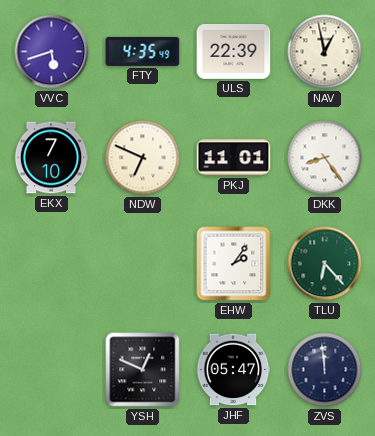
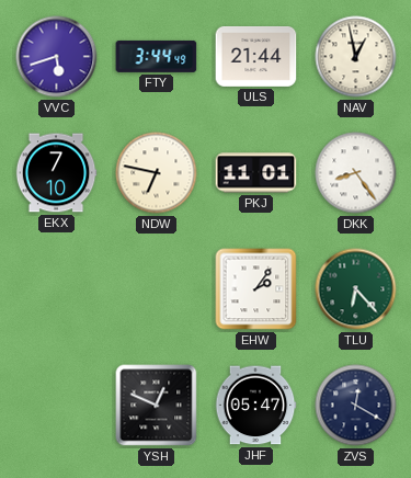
FTY: 4:35 -> 3:44 (157, 56)
ULS: 22:39 -> 21:44 (256, 56)
NDW: 6:49 -> 6:47 (157, 173)
ZVS: 11:59 -> 12:20 (356, 406)
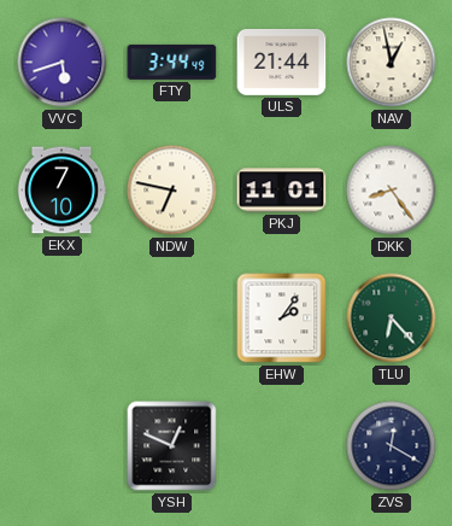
JHF: 05:47 -> none (255, 406)
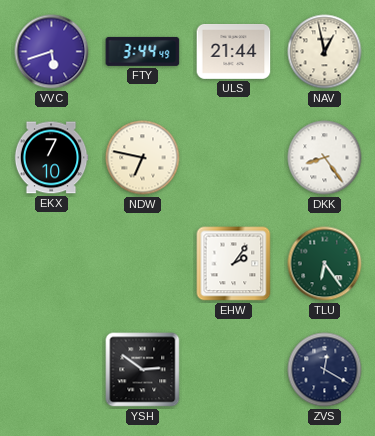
PKJ: 11:01 -> none (282, 191)
TLU: 6:23 -> 6:24 (325, 264)
YSH: 12:49 -> 2:51 (143, 370)
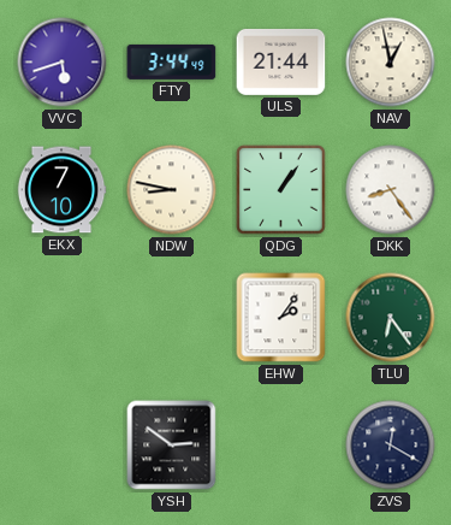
NDW: 6:47 -> 8:47 (172, 190)
QDG: none -> 1:06 (281, 190)
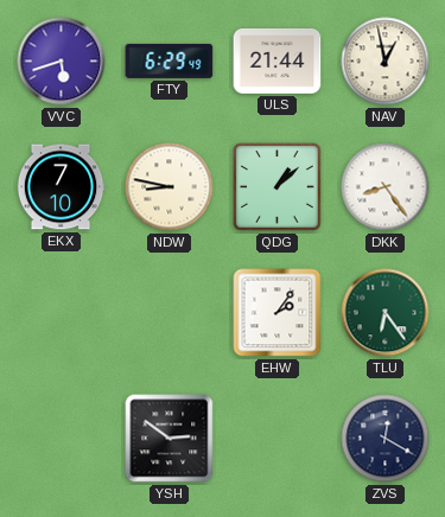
FTY: 3:44 -> 6:29 (170, 60)
QDG: 1:06 -> 1:08 (278, 187)
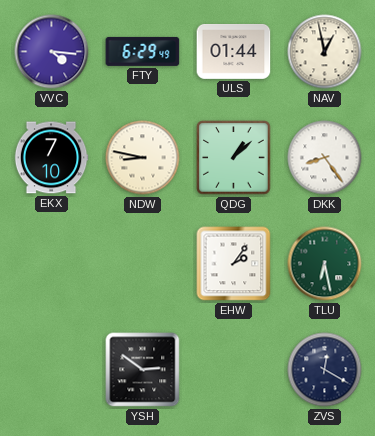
VVC: 5:42 -> 4:16 (52, 52)
ULS: 21:44 -> 01:44 (234, 51)
TLU: 6:24 -> 6:28 (325, 264)
